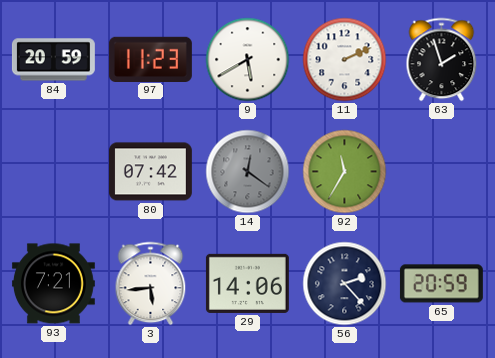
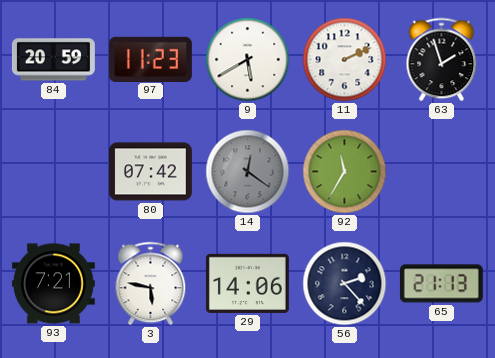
3: 5:44 -> 5:47 (151, 284)
65: 20:59 -> 21:13 (441, 284)
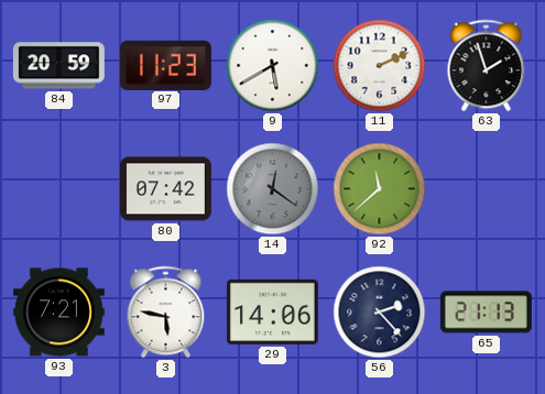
92: 11:35 -> 11:38 (380, 189)
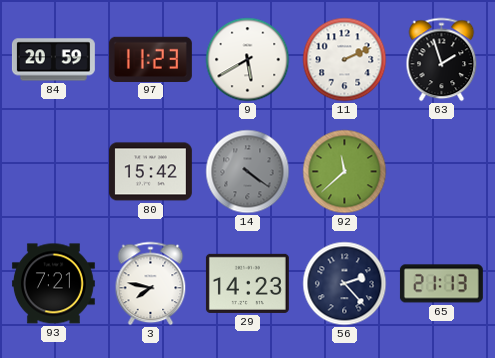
80: 07:42 -> 15:42 (150, 172)
14: 12:21 -> 4:21 (248, 172)
3: 5:47 -> 7:47 (151, 284)
29: 14:06 -> 14:23 (247, 283)
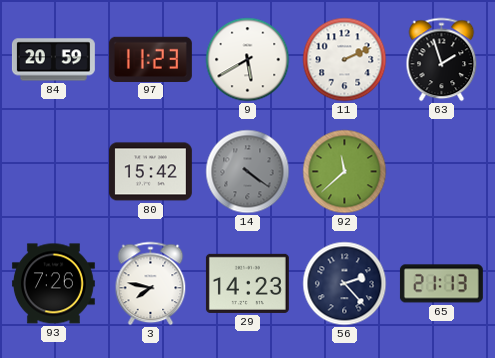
93: 7:21 -> 7:26 (53, 284)
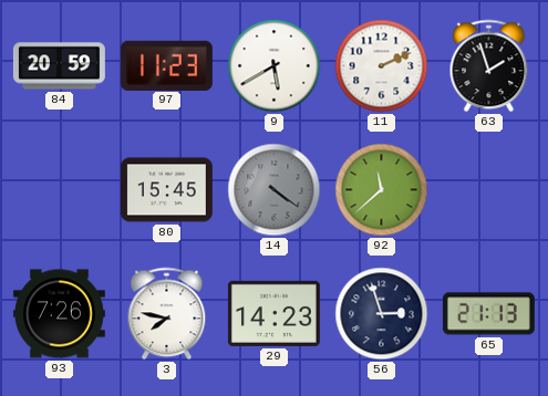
80: 15:42 -> 15:45 (166, 190)
56: 2:23 -> 2:57 (382, 314)
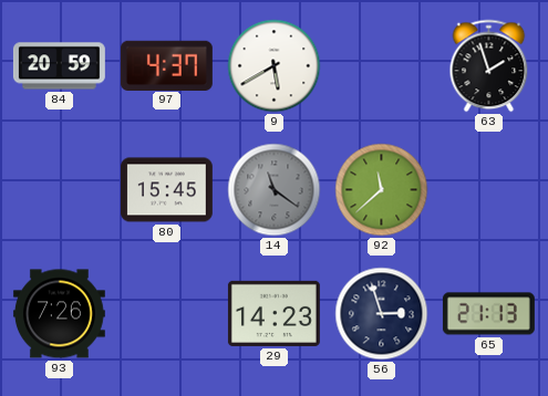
97: 11:23 -> 4:37 (166, 65)
11: 2:11 -> none (382, 66)
14: 4:21 -> 11:21 (275, 190)
3: 7:47 -> none (167, 314)
